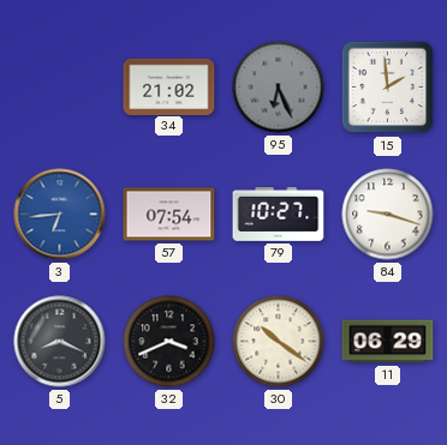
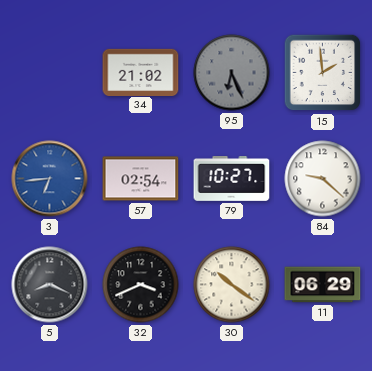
57: 07:54 -> 02:54 (141, 179)
84: 9:18 -> 9:22 (323, 179)
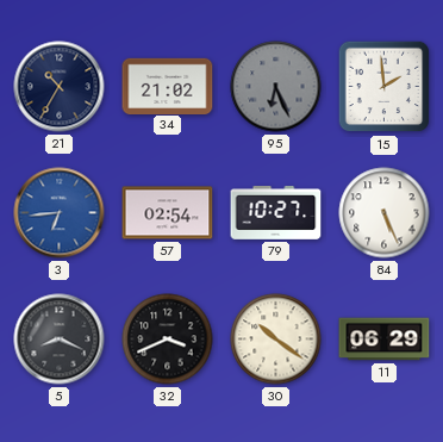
21: none -> 10:35 (60, 87)
84: 9:22 -> 5:26 (385, 213)
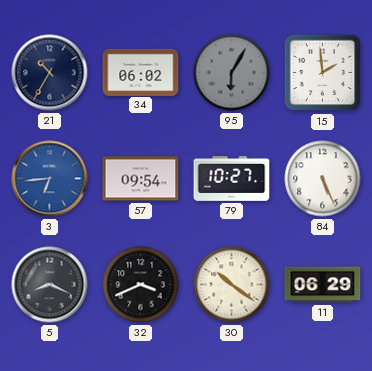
34: 21:02 -> 06:02 (141, 72)
95: 6:26 -> 6:05 (232, 73)
57: 02:54 -> 09:54 (141, 179)
